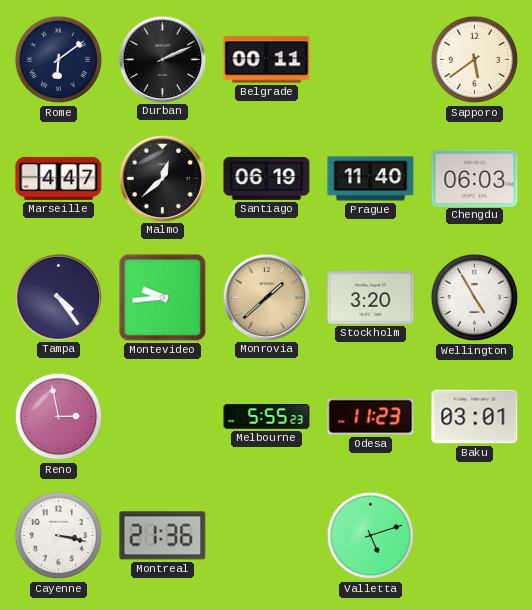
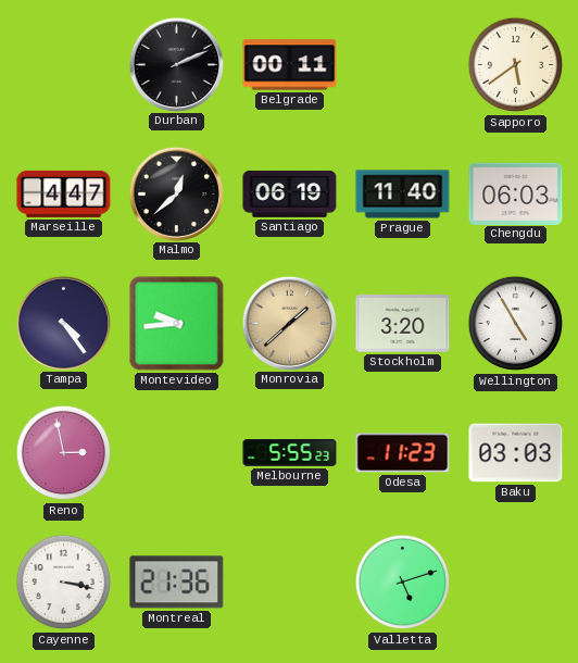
Rome: 6:09 -> none (59, 60)
Baku: 03:01 -> 03:03 (516, 453)
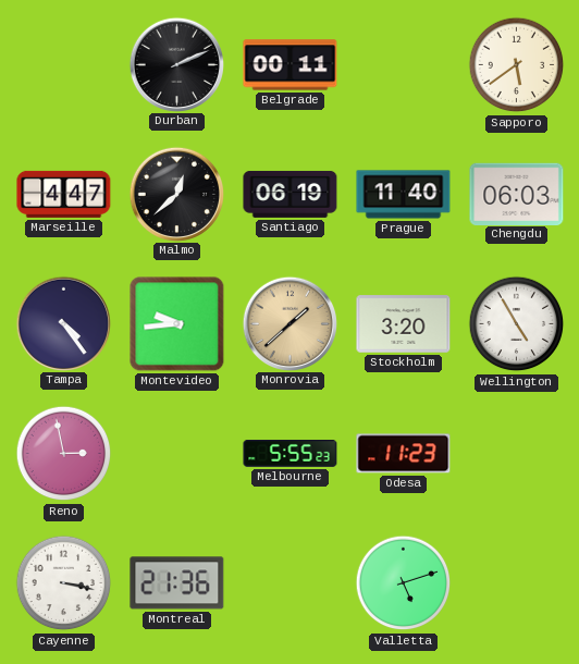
Baku: 03:03 -> none (516, 453)
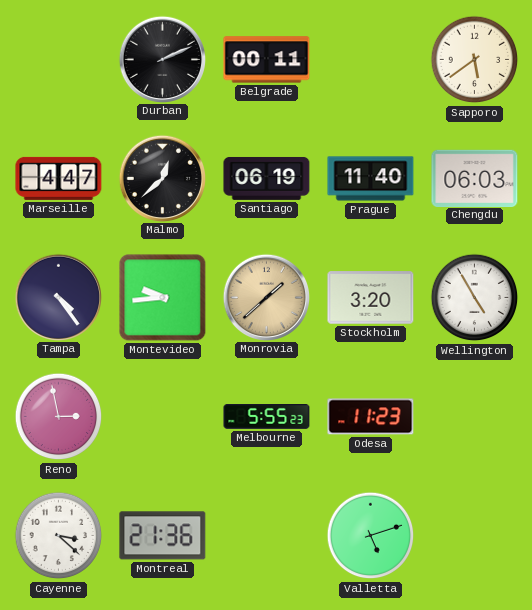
Cayenne: 3:17 -> 3:22 (59, 536)
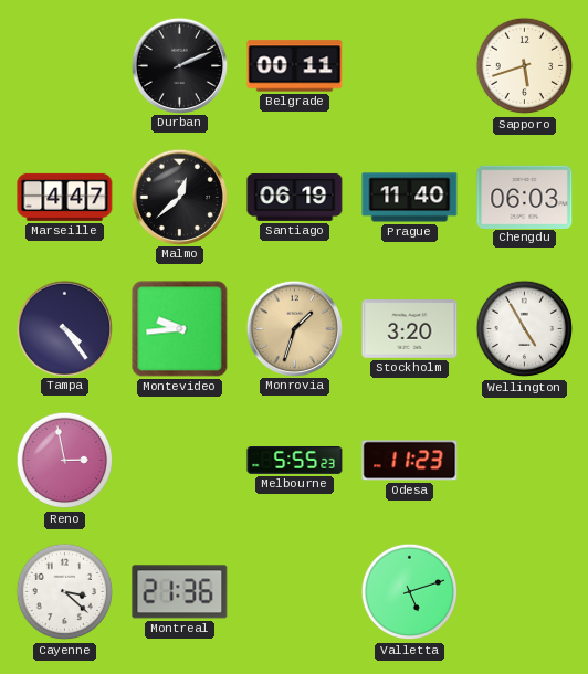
Sapporo: 5:39 -> 5:42 (525, 66)
Monrovia: 1:38 -> 1:33 (294, 328)
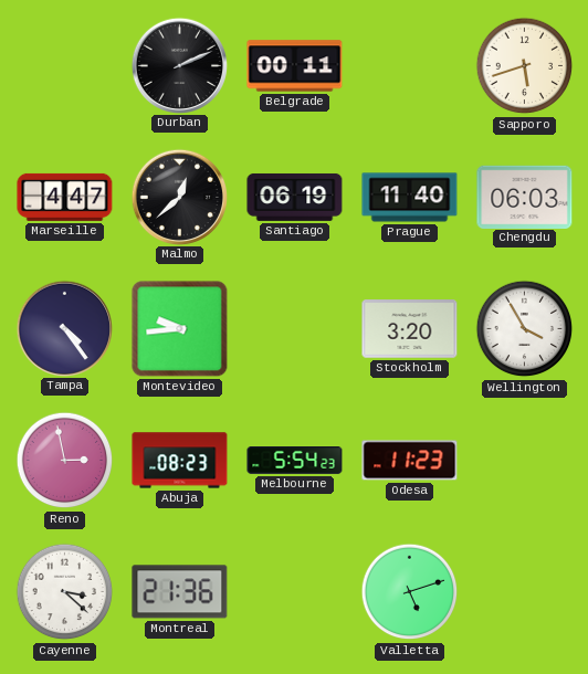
Monrovia: 1:33 -> none (294, 328)
Wellington: 4:55 -> 3:55 (525, 329)
Abuja: none -> 08:23 (180, 461)
Melbourne: 5:55 -> 5:54 (295, 461)
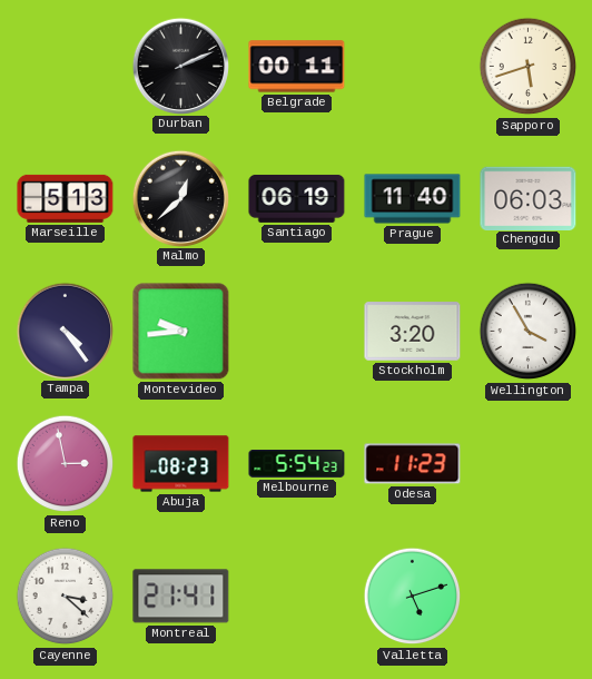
Marseille: 4:47 -> 5:13 (66, 198)
Montreal: 21:36 -> 21:41 (181, 597)
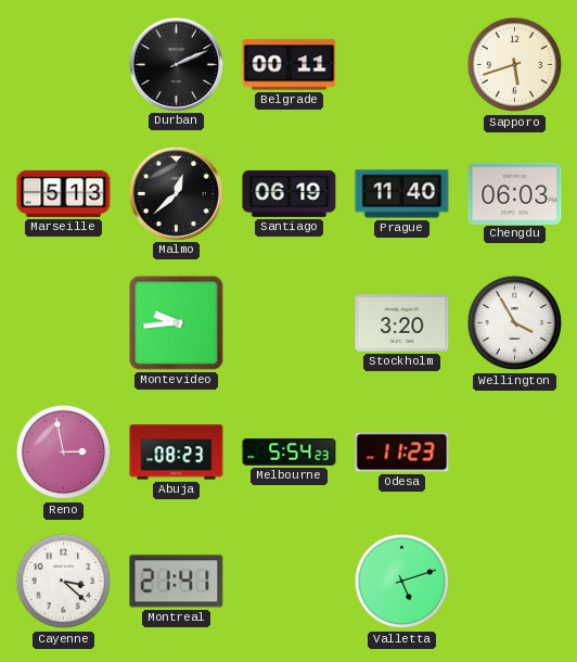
Tampa: 4:24 -> none (65, 331)
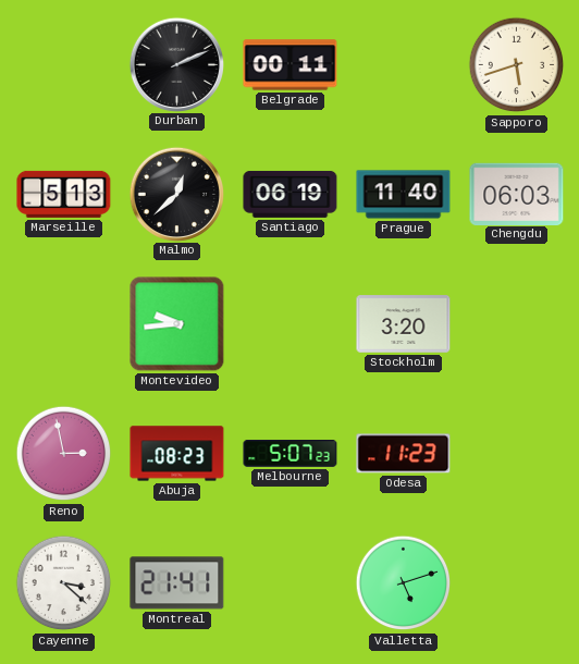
Wellington: 3:55 -> none (515, 323)
Melbourne: 5:54 -> 5:07 (291, 454)
